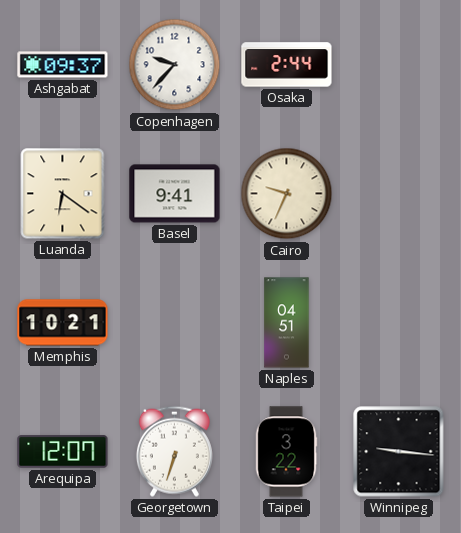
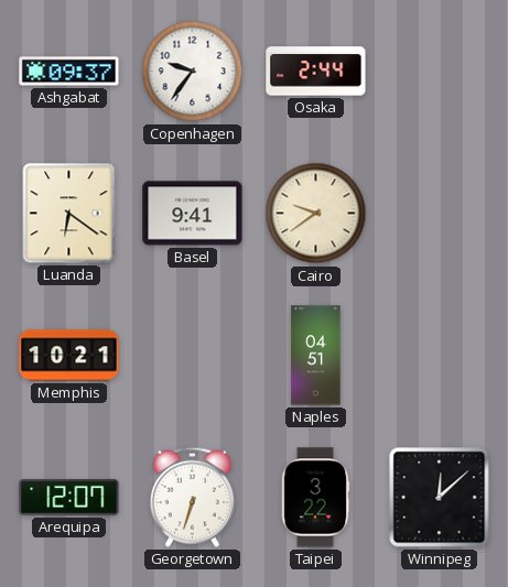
Copenhagen: 9:37 -> 9:36 (193, 72)
Cairo: 9:34 -> 9:39 (316, 214)
Winnipeg: 9:16 -> 12:08 (440, 498)
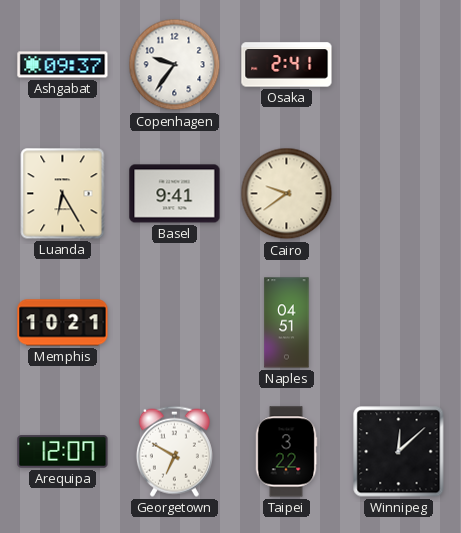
Osaka: 2:44 -> 2:41 (287, 65)
Luanda: 6:21 -> 6:25 (63, 194)
Georgetown: 6:33 -> 6:50 (174, 451)
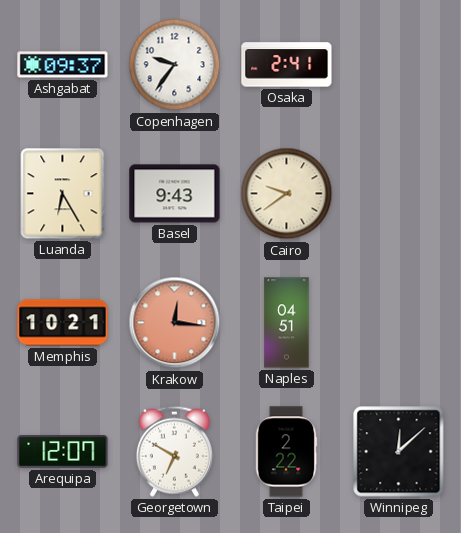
Basel: 9:41 -> 9:43 (175, 194)
Krakow: none -> 12:16 (175, 323)
Taipei: 3:22 -> 2:22 (286, 452)
